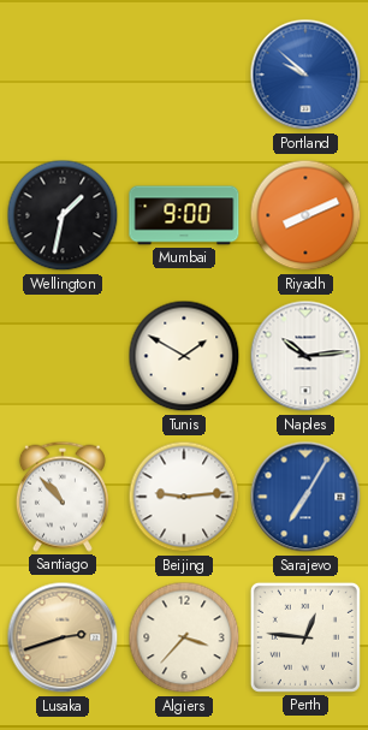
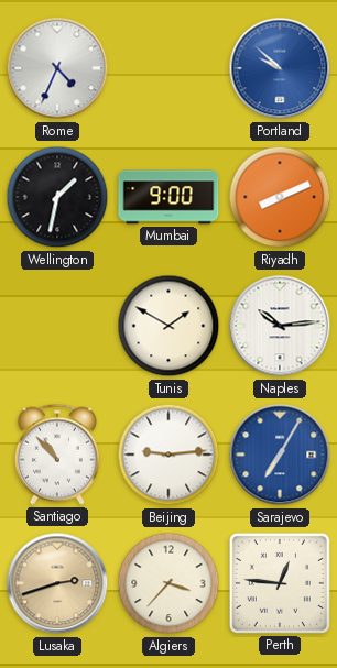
Rome: none -> 4:34 (57, 68)
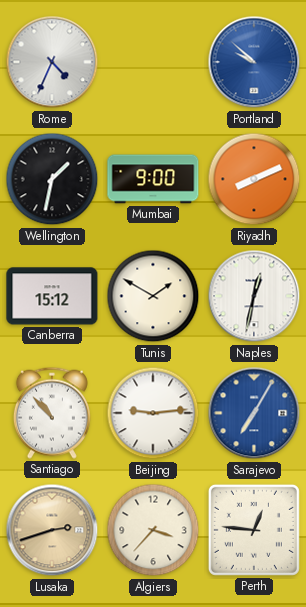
Canberra: none -> 15:12 (52, 296)
Naples: 10:14 -> 12:32 (254, 296)
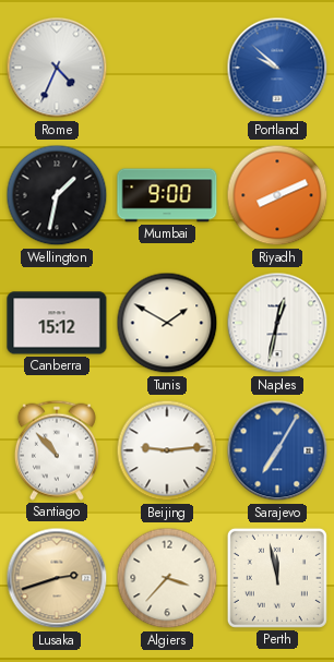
Perth: 12:46 -> 11:58 (277, 578)
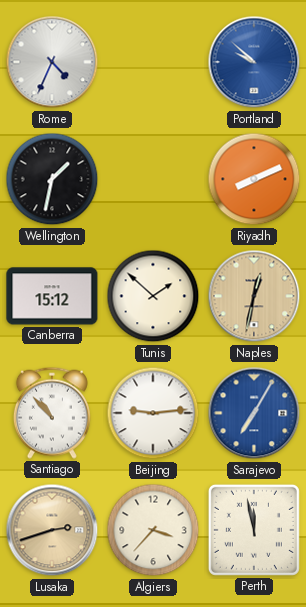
Mumbai: 9:00 -> none (167, 195)
Tunis: 1:50 -> 1:52 (153, 296)
Naples dial: white -> champagne (254, 296)
